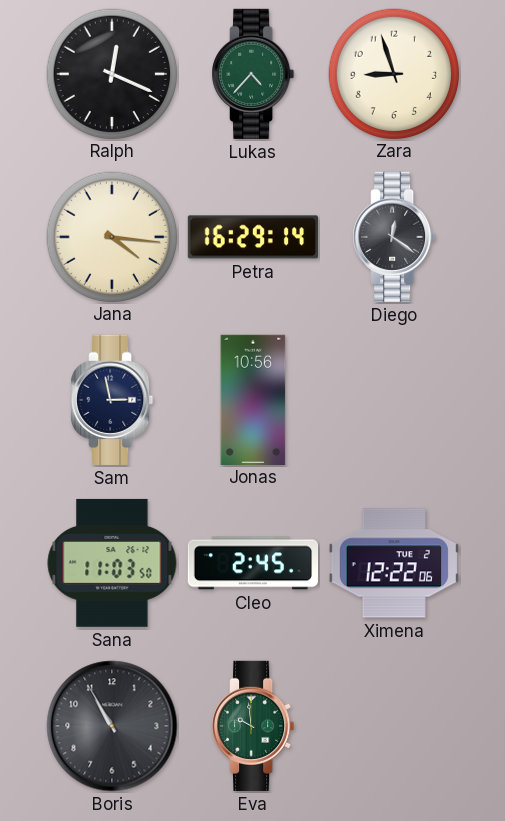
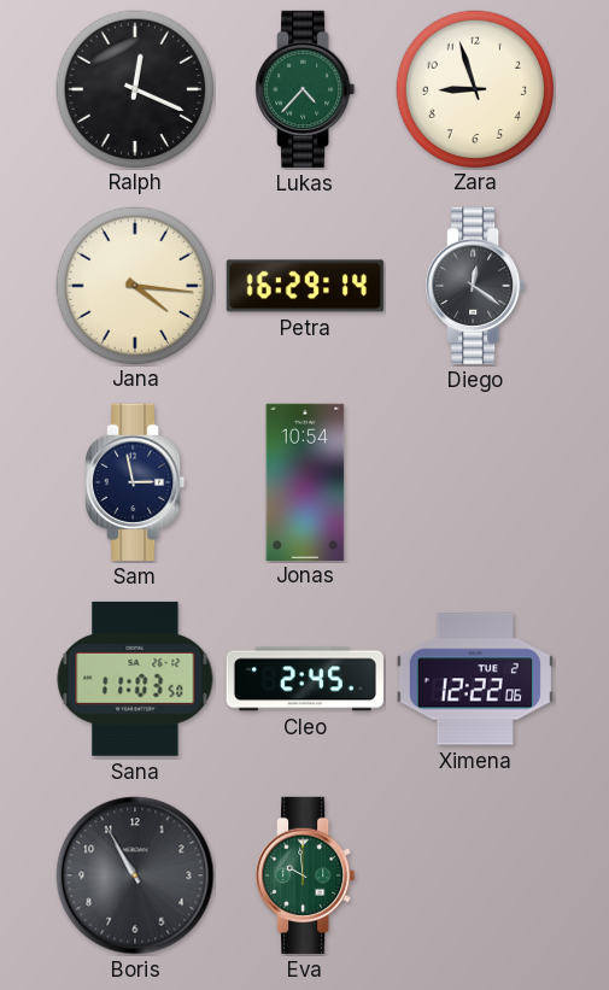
Jonas: 10:56 -> 10:54 (305, 481)
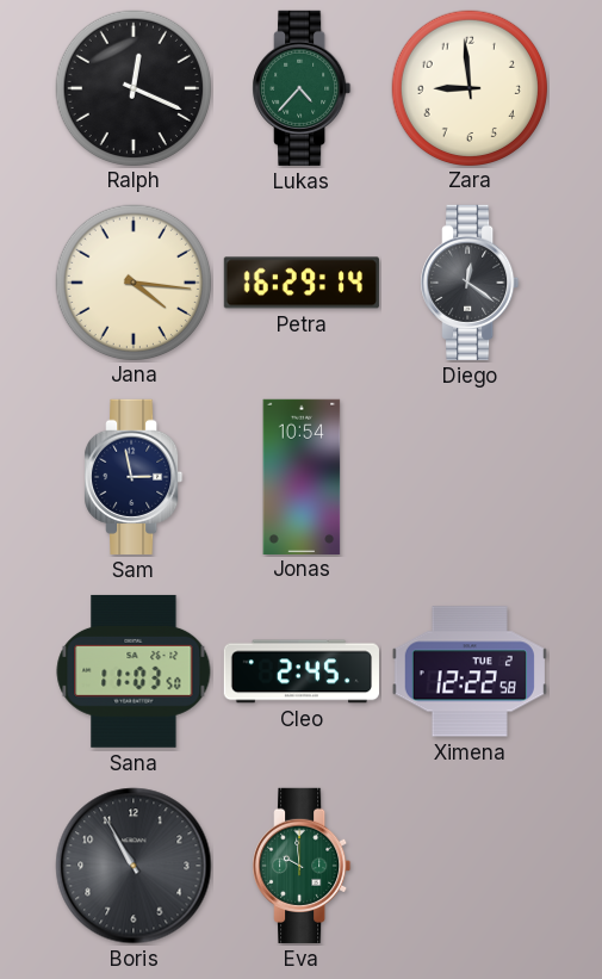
Zara: 8:57 -> 8:59 (468, 87)
Ximena: 12:22:06 -> 12:22:58 (470, 671)
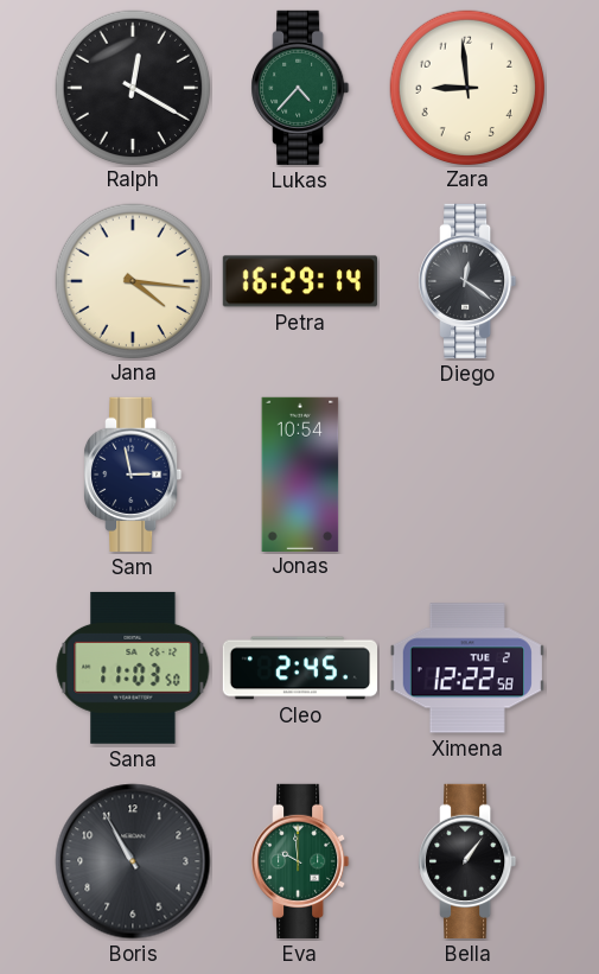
Ralph: 12:19 -> 12:20 (132, 87)
Bella: none -> 1:06 (467, 861)
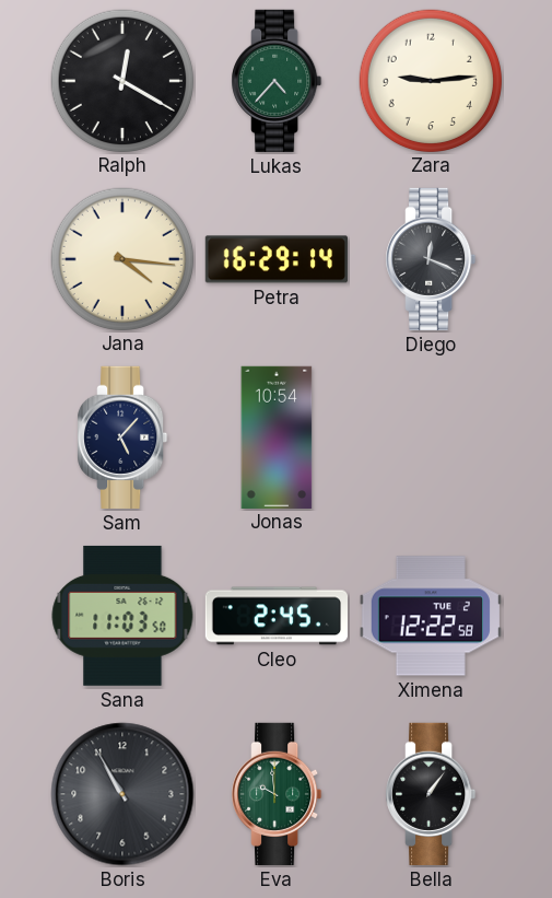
Zara: 8:59 -> 9:14 (430, 80)
Diego: 12:21 -> 12:19 (431, 259)
Sam: 2:58 -> 5:07 (122, 438)
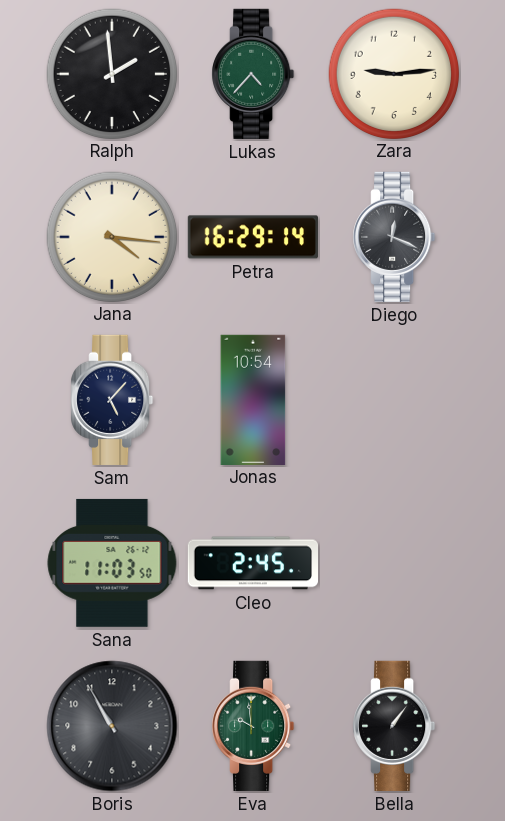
Ralph: 12:20 -> 1:59 (111, 73)
Ximena: 12:22 -> none (431, 616)
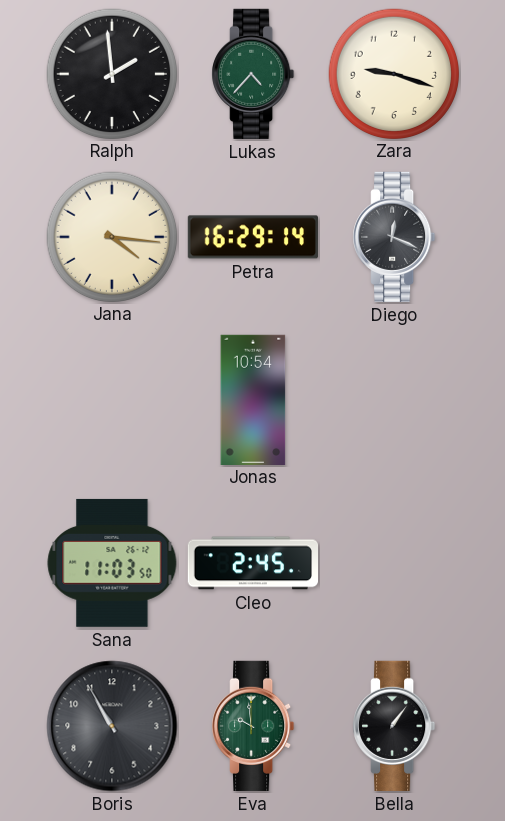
Zara: 9:14 -> 9:18 (393, 73)
Sam: 5:07 -> none (112, 400)
